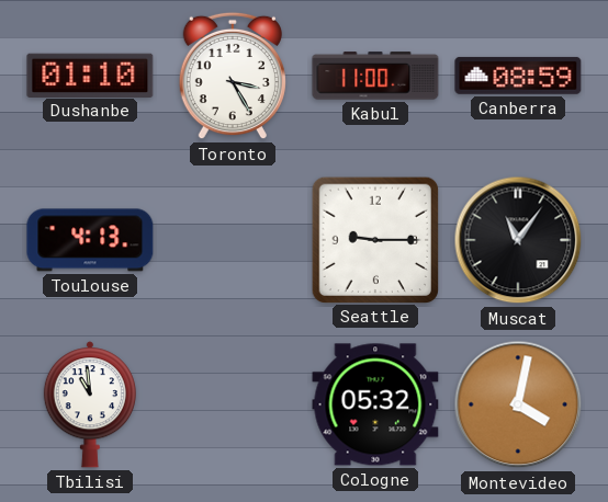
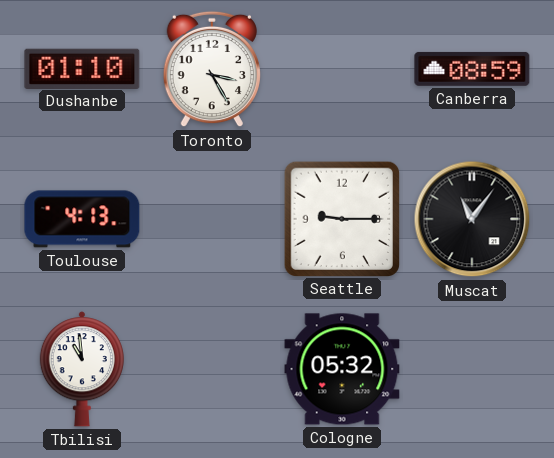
Kabul: 11:00 -> none (375, 76)
Montevideo: 4:02 -> none (518, 404)
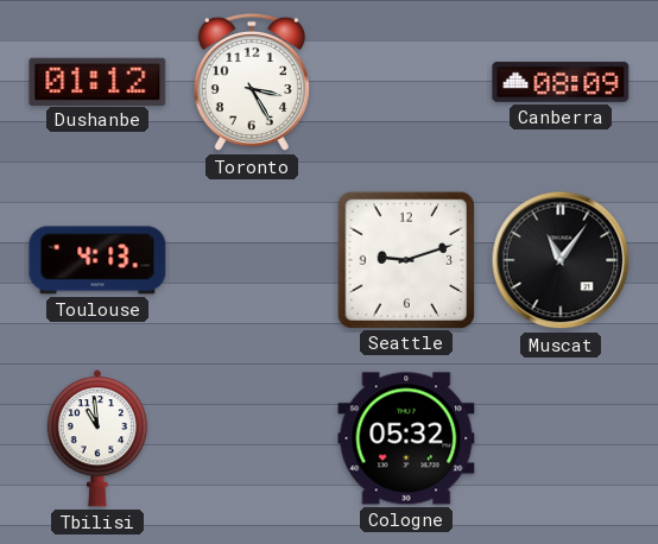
Dushanbe: 01:10 -> 01:12 (97, 81)
Canberra: 08:59 -> 08:09 (561, 82)
Seattle: 9:15 -> 9:12 (405, 259)
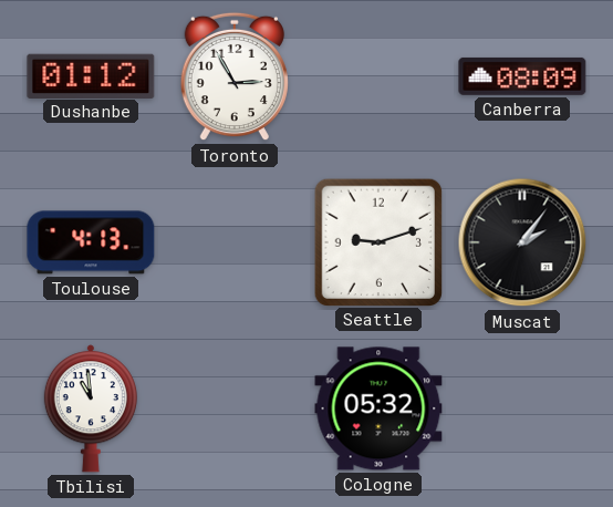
Toronto: 3:25 -> 2:55 (235, 76)
Muscat: 11:06 -> 2:06 (522, 242)
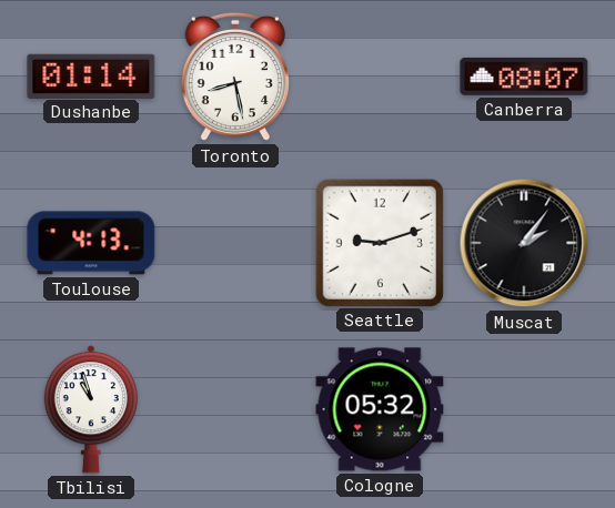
Dushanbe: 01:12 -> 01:14 (91, 75)
Toronto: 2:55 -> 8:28 (235, 77)
Canberra: 08:09 -> 08:07 (524, 77)
Tbilisi: 10:59 -> 10:57 (91, 409)
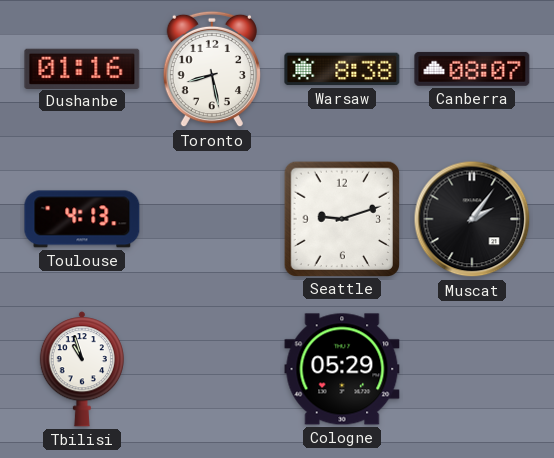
Dushanbe: 01:14 -> 01:16 (82, 68)
Warsaw: none -> 8:38 (342, 69)
Cologne: 05:32 -> 05:29 (342, 369)
